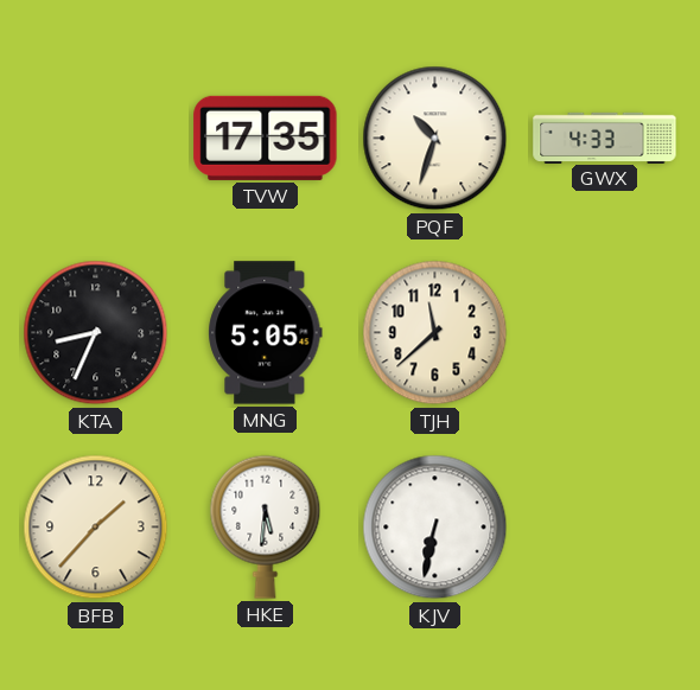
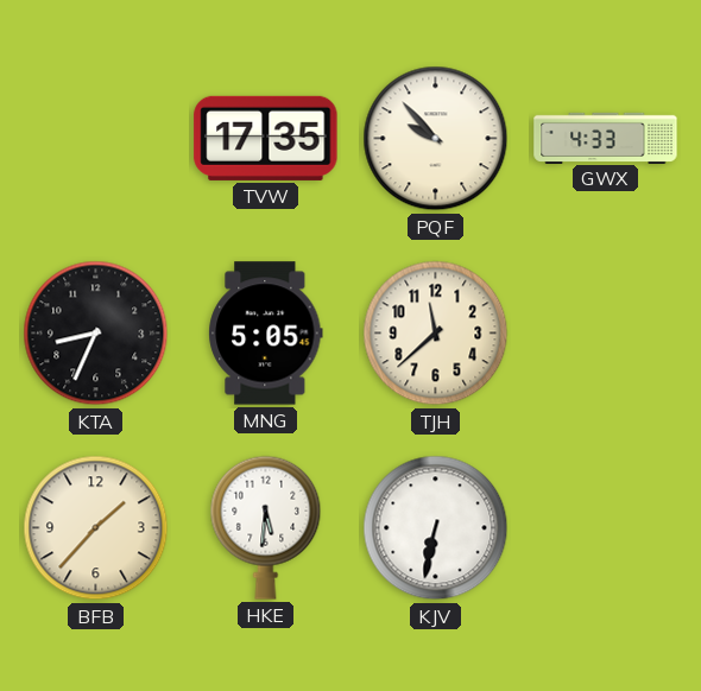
PQF: 10:33 -> 9:53 (436, 139)
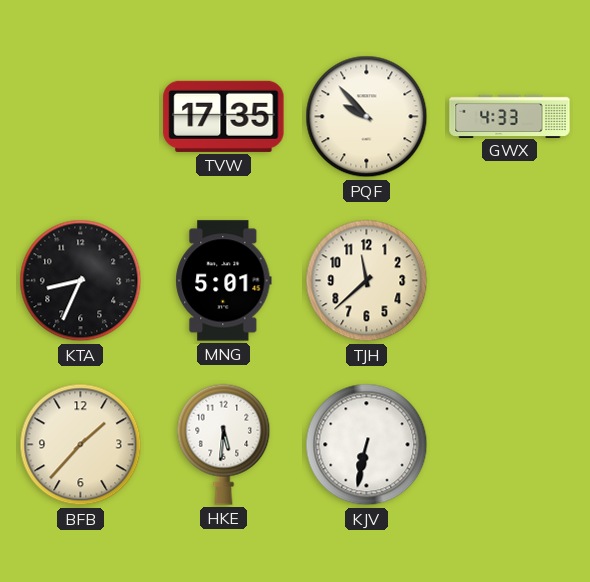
MNG: 5:05 -> 5:01 (224, 281)
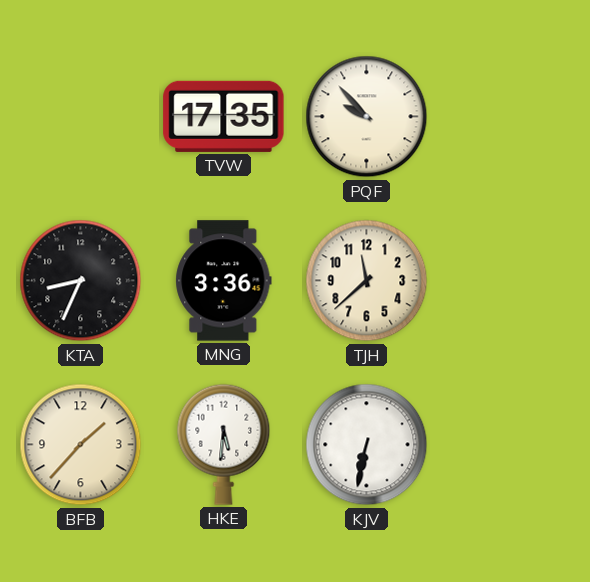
GWX: 4:33 -> none (510, 116)
MNG: 5:01 -> 3:36 (224, 281)
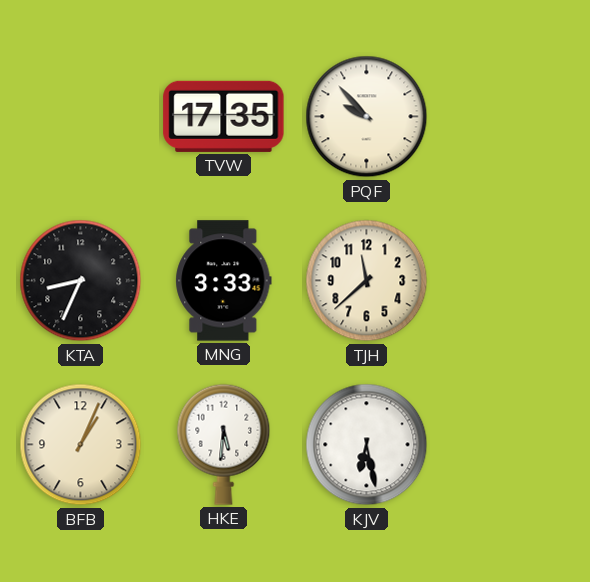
MNG: 3:36 -> 3:33 (224, 281)
BFB: 1:37 -> 1:04 (81, 445)
KJV: 6:32 -> 6:28 (367, 445)
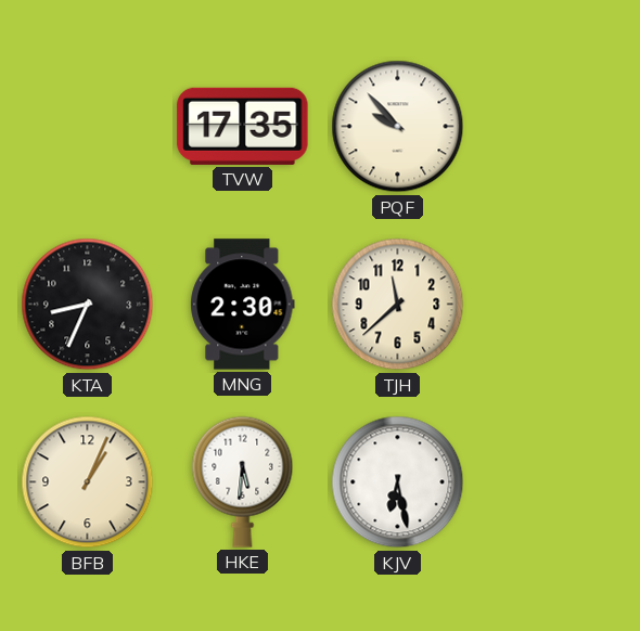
MNG: 3:33 -> 2:30 (243, 305)
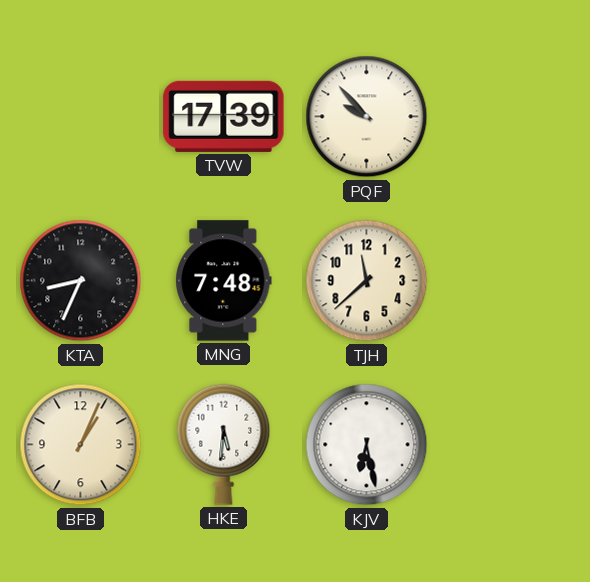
TVW: 17:35 -> 17:39 (224, 116)
MNG: 2:30 -> 7:48 (224, 281)
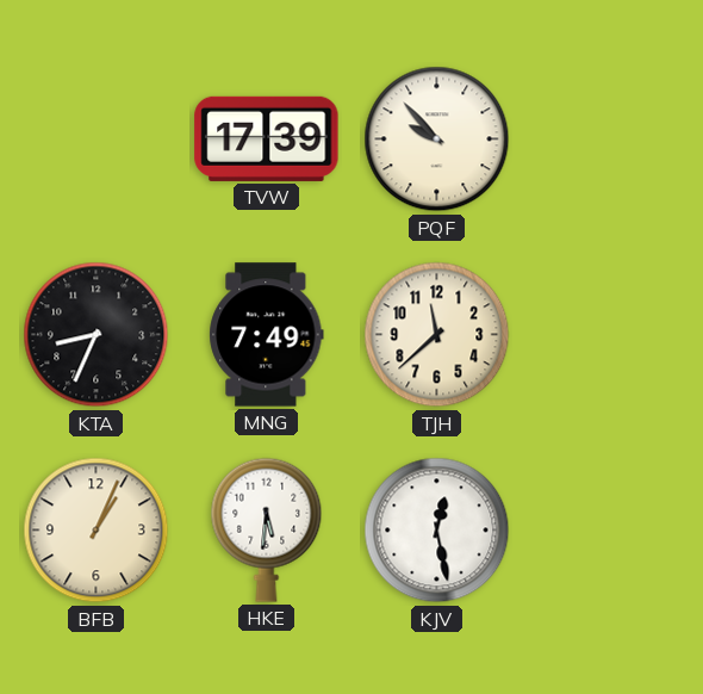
MNG: 7:48 -> 7:49 (267, 335)
KJV: 6:28 -> 12:28 (437, 531)
